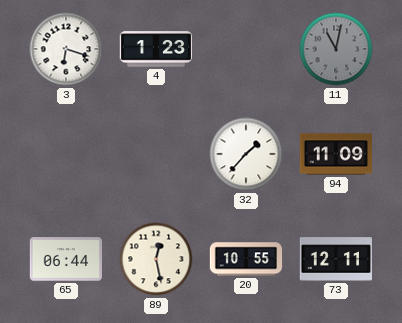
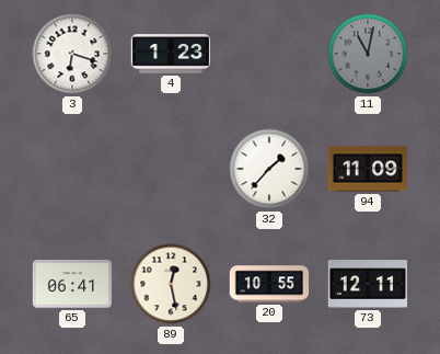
65: 06:44 -> 06:41 (71, 284)
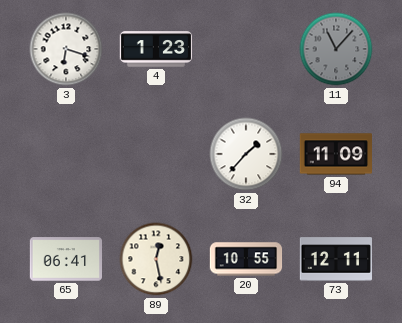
11: 11:02 -> 11:07 (336, 49)
